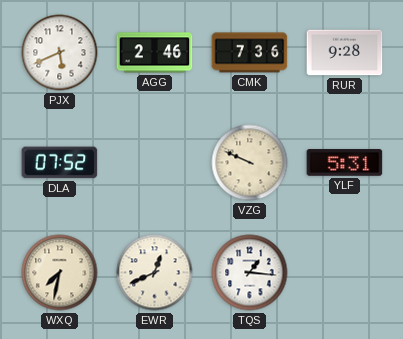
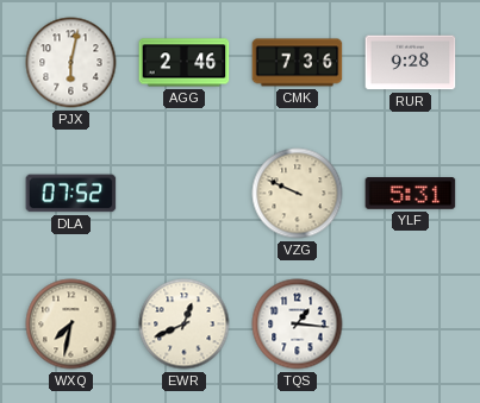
PJX: 5:41 -> 6:02 (71, 63)
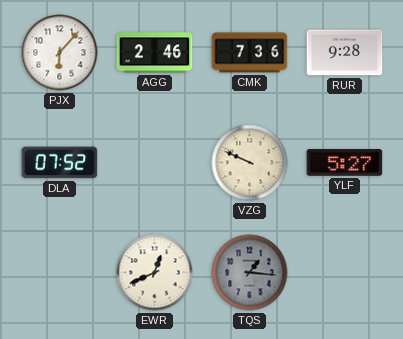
PJX: 6:02 -> 6:07 (60, 53)
YLF: 5:31 -> 5:27 (345, 163)
WXQ: 7:32 -> none (71, 325)
TQS dial: white -> grey (250, 273)
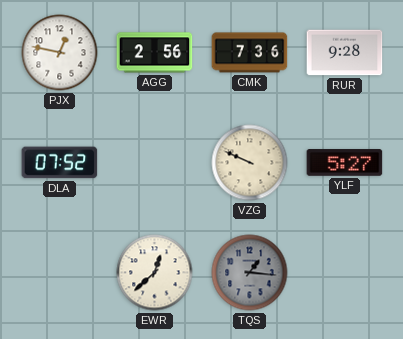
PJX: 6:07 -> 12:47 (60, 53)
AGG: 2:46 -> 2:56 (155, 53)
EWR: 12:41 -> 12:38 (155, 273)
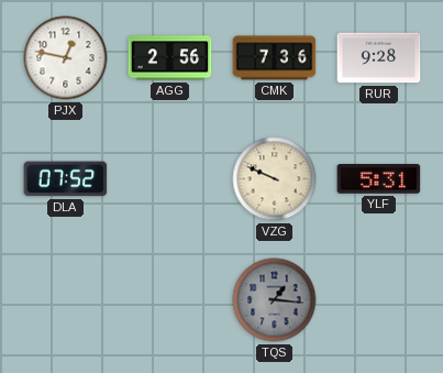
YLF: 5:27 -> 5:31 (379, 179)
EWR: 12:38 -> none (155, 273)
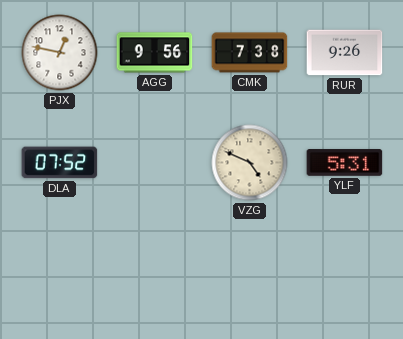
AGG: 2:56 -> 9:56 (155, 53)
CMK: 7:36 -> 7:38 (250, 53)
RUR: 9:28 -> 9:26 (345, 53)
VZG: 9:49 -> 4:49 (250, 163)
TQS: 1:16 -> none (275, 300)
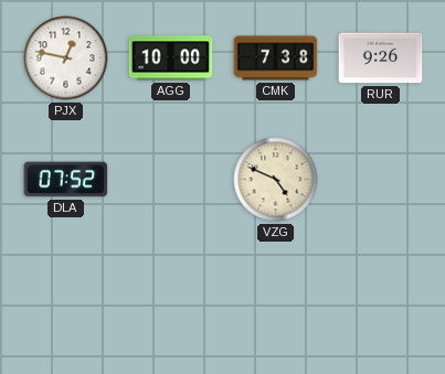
AGG: 9:56 -> 10:00 (171, 58)
YLF: 5:31 -> none (345, 163)
